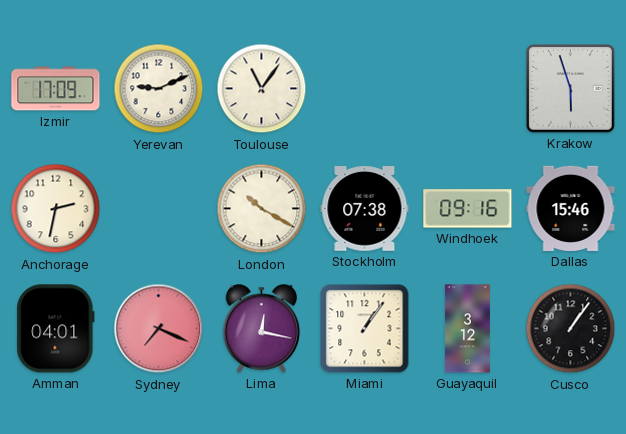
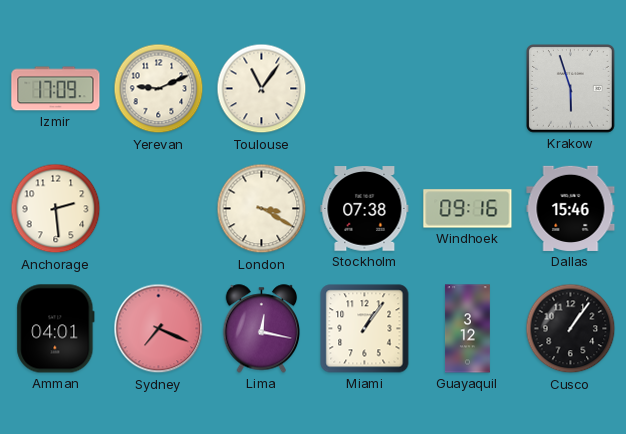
Anchorage: 2:32 -> 2:29 (56, 209)
London: 10:20 -> 3:20 (262, 209)
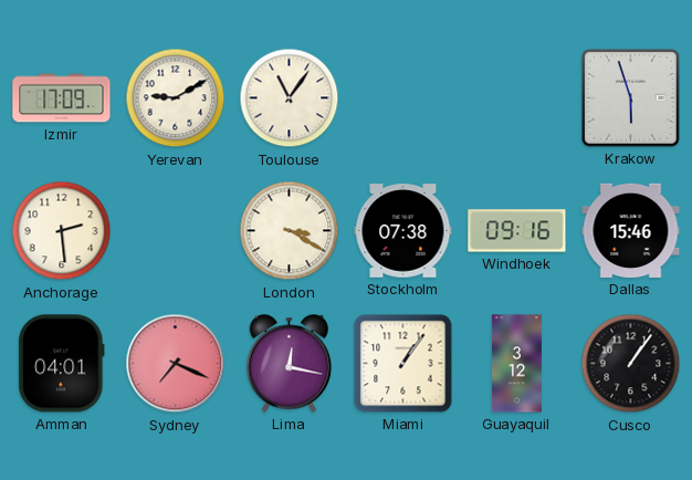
Yerevan: 9:11 -> 9:10 (176, 98)
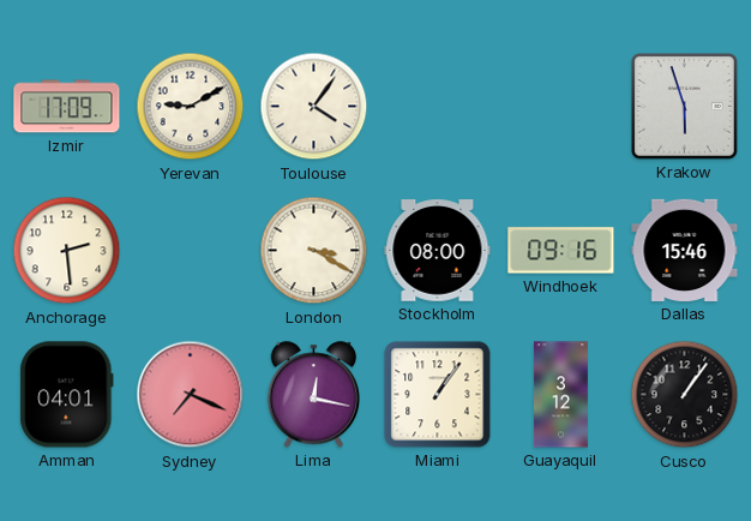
Toulouse: 11:06 -> 4:06 (314, 107)
Stockholm: 07:38 -> 08:00 (438, 251)
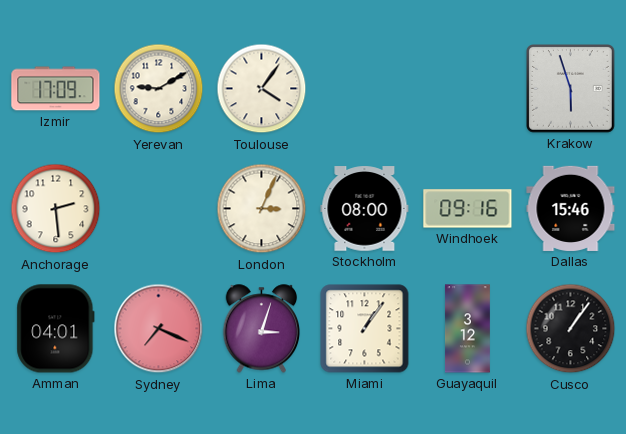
London: 3:20 -> 3:04 (262, 209)
Lima: 12:17 -> 3:03 (262, 329)
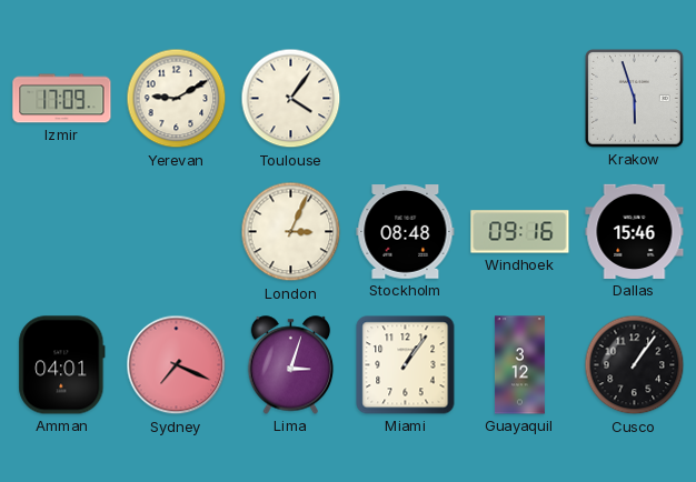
Anchorage: 2:29 -> none (56, 209)
Stockholm: 08:00 -> 08:48 (406, 232)
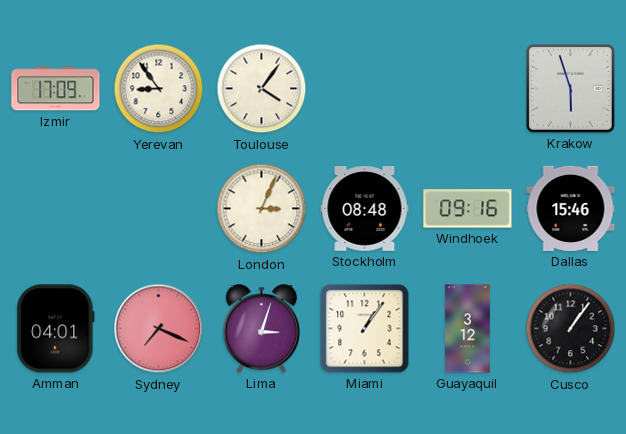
Yerevan: 9:10 -> 8:54 (159, 89)
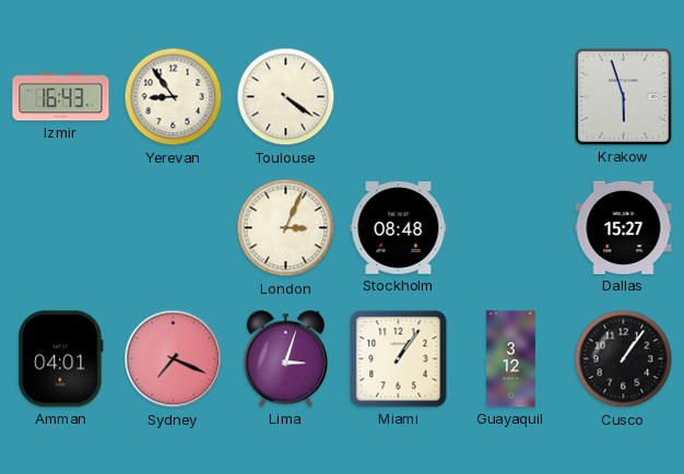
Izmir: 17:09 -> 16:43 (61, 97)
Toulouse: 4:06 -> 4:21 (286, 97)
Windhoek: 09:16 -> none (468, 209)
Dallas: 15:46 -> 15:27 (624, 227)
